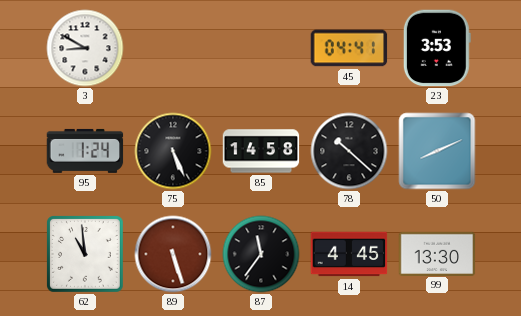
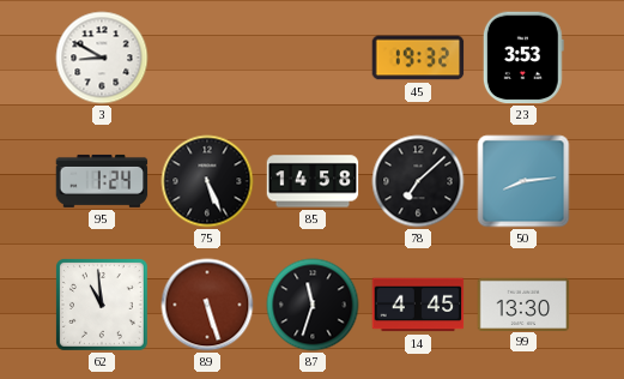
45: 04:41 -> 19:32 (418, 58)
78: 10:22 -> 7:08 (418, 181)
50: 8:11 -> 8:14 (523, 181)
87: 11:36 -> 11:33 (313, 305)
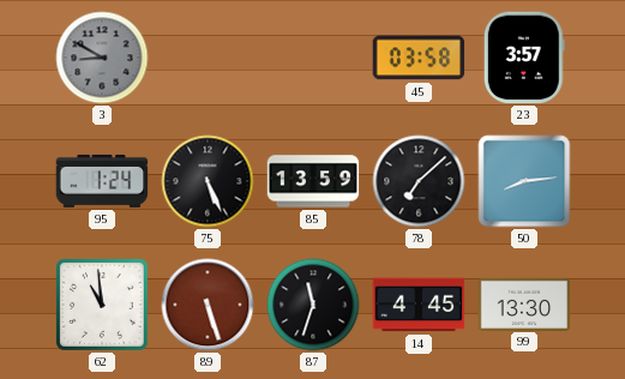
3 dial: white -> grey (102, 58)
45: 19:32 -> 03:58 (419, 58)
23: 3:53 -> 3:57 (524, 58)
85: 14:58 -> 13:59 (313, 181)
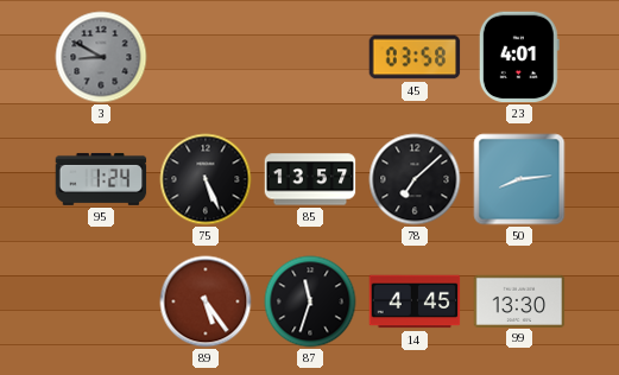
23: 3:57 -> 4:01 (519, 57)
85: 13:59 -> 13:57 (310, 179)
62: 10:59 -> none (103, 306)
89: 5:27 -> 5:24 (206, 301)
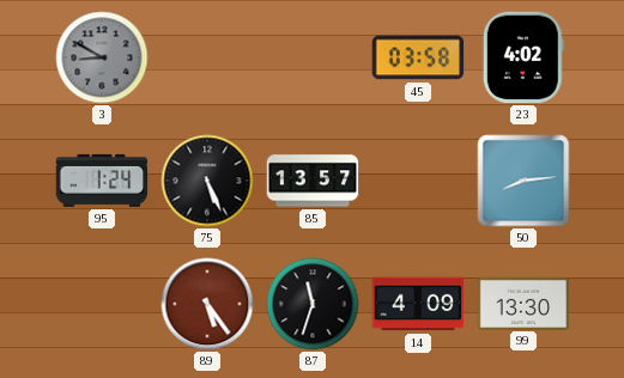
23: 4:01 -> 4:02 (523, 57)
78: 7:08 -> none (415, 179)
14: 4:45 -> 4:09 (418, 304)
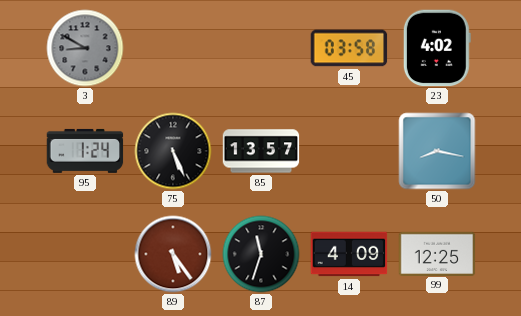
50: 8:14 -> 8:17 (437, 151)
99: 13:30 -> 12:25 (437, 253)
